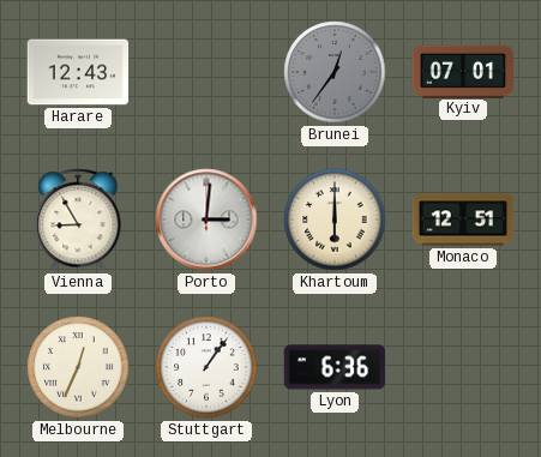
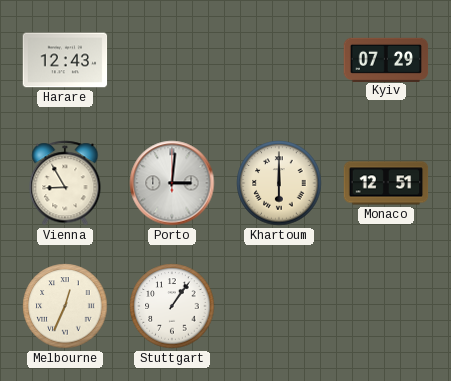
Brunei: 12:36 -> none (335, 72)
Kyiv: 07:01 -> 07:29 (386, 59)
Lyon: 6:36 -> none (335, 367)
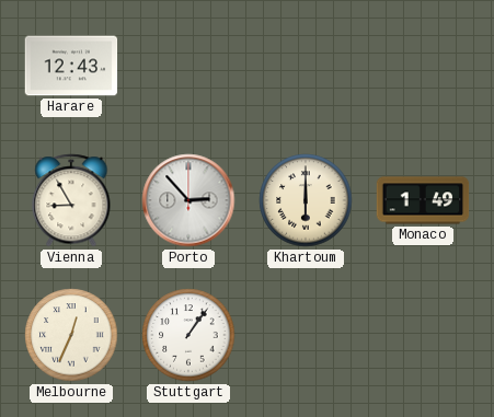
Kyiv: 07:29 -> none (386, 59)
Porto: 3:01 -> 2:53 (188, 200)
Monaco: 12:51 -> 1:49 (423, 200)
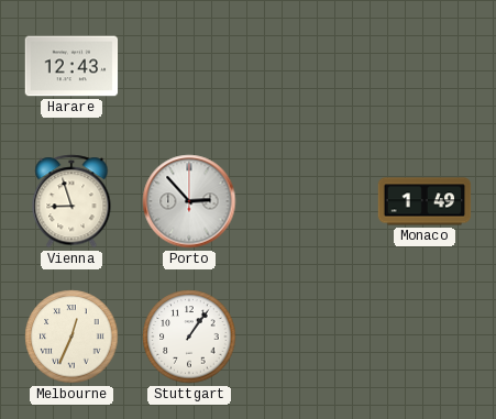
Vienna: 8:55 -> 8:57 (71, 201)
Khartoum: 6:00 -> none (306, 200)
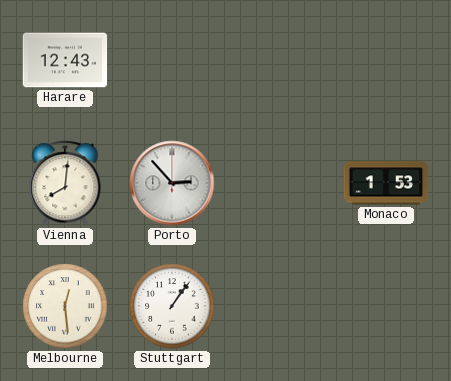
Vienna: 8:57 -> 8:01 (65, 183)
Monaco: 1:49 -> 1:53 (386, 183)
Melbourne: 12:34 -> 12:29 (65, 306)
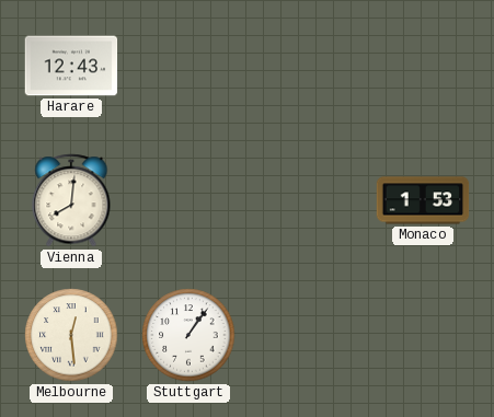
Porto: 2:53 -> none (172, 183)
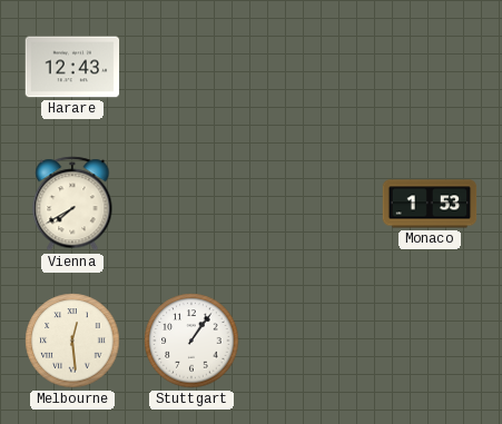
Vienna: 8:01 -> 7:40 (72, 204)
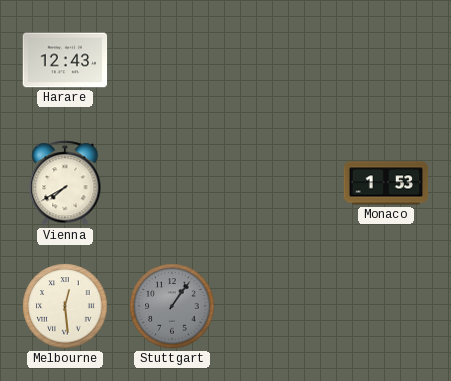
Stuttgart dial: white -> grey (172, 306)
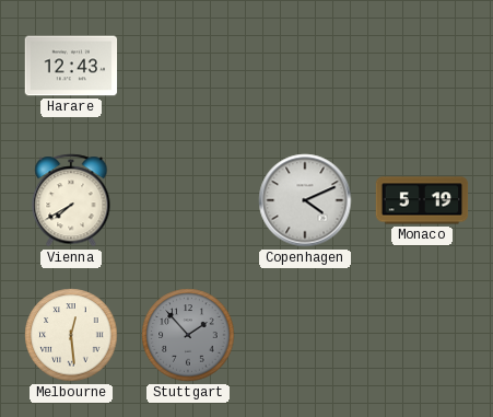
Copenhagen: none -> 4:11 (305, 200)
Monaco: 1:53 -> 5:19 (422, 200)
Stuttgart: 1:06 -> 1:53 (188, 335)
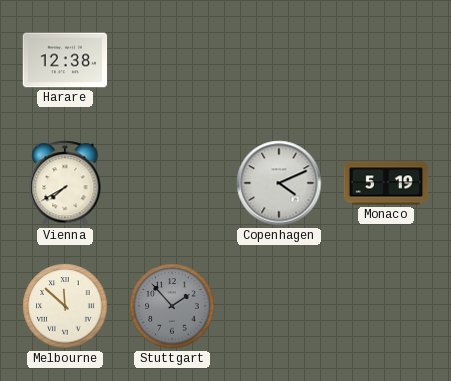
Harare: 12:43 -> 12:38 (65, 60)
Melbourne: 12:29 -> 11:52 (65, 306)
